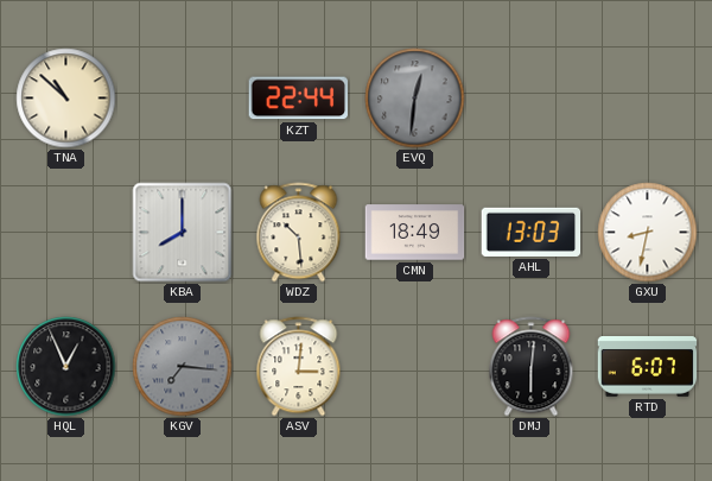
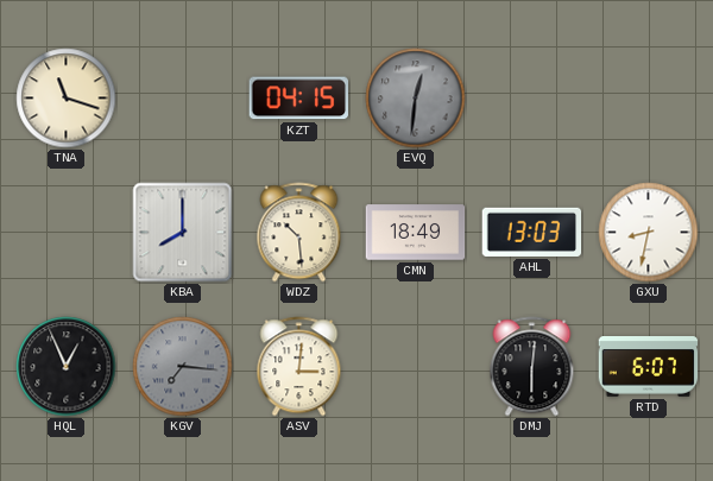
TNA: 10:52 -> 11:18 (67, 99)
KZT: 22:44 -> 04:15 (298, 99)
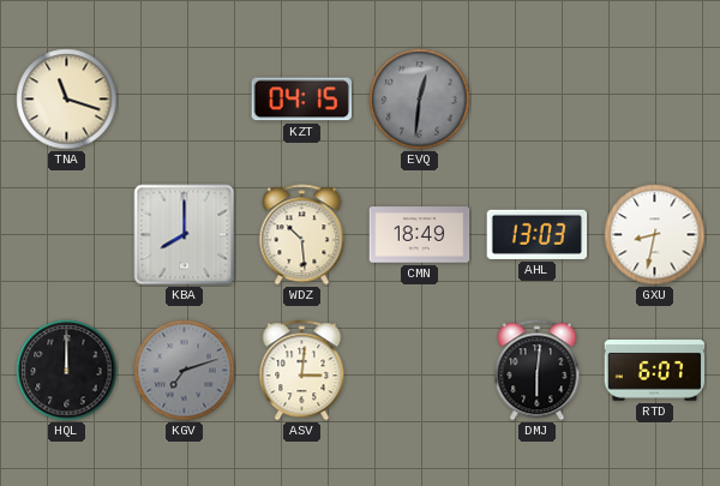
HQL: 12:56 -> 12:00 (67, 371)
KGV: 7:16 -> 7:12 (185, 371)
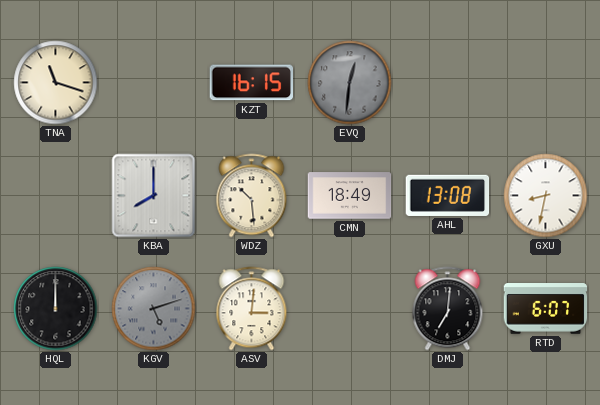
KZT: 04:15 -> 16:15 (251, 83)
AHL: 13:03 -> 13:08 (448, 195)
KGV: 7:12 -> 5:12 (154, 309)
DMJ: 6:01 -> 7:01 (448, 309)
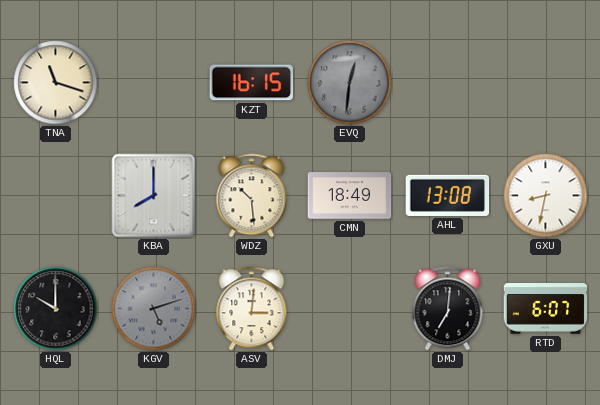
HQL: 12:00 -> 10:00 (56, 309)
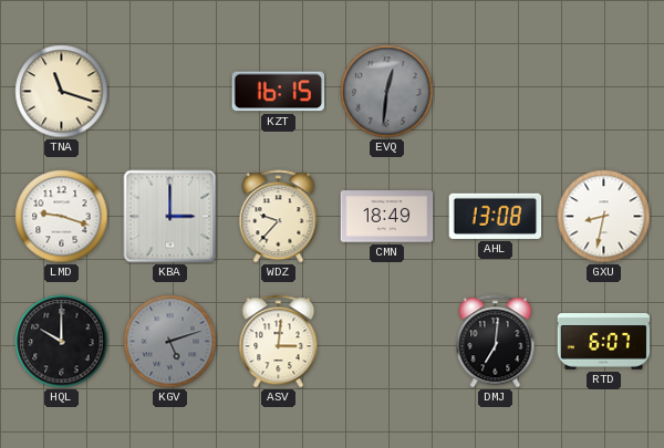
LMD: none -> 9:18 (62, 217)
KBA: 8:00 -> 3:00 (170, 217)
WDZ: 10:29 -> 9:37 (279, 217)
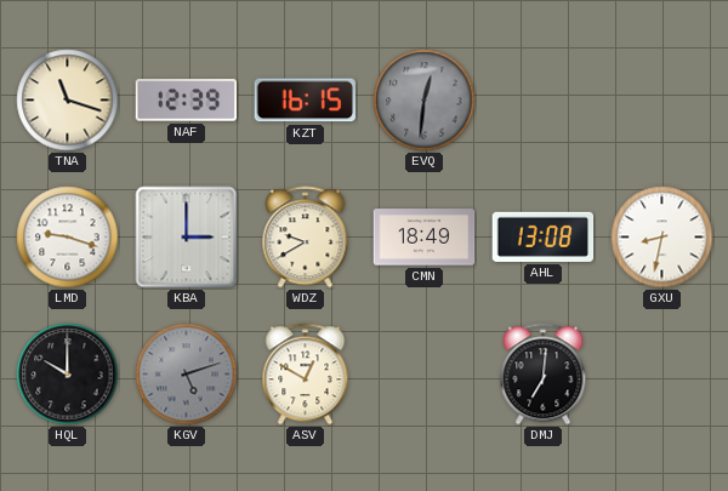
NAF: none -> 12:39 (187, 101)
WDZ: 9:37 -> 9:40 (306, 238)
ASV: 3:01 -> 12:50 (306, 375)
RTD: 6:07 -> none (604, 342)
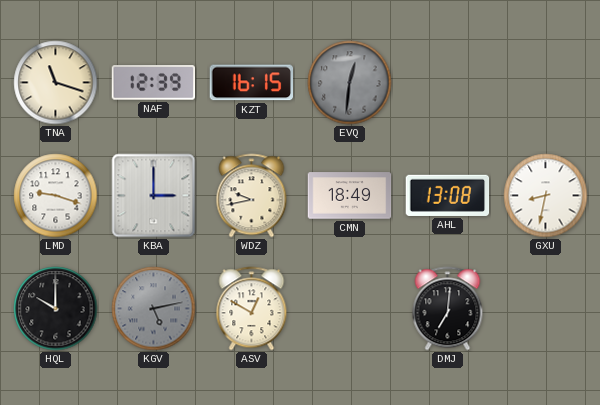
WDZ: 9:40 -> 9:43 (252, 196)
KGV: 5:12 -> 5:13 (154, 309)
